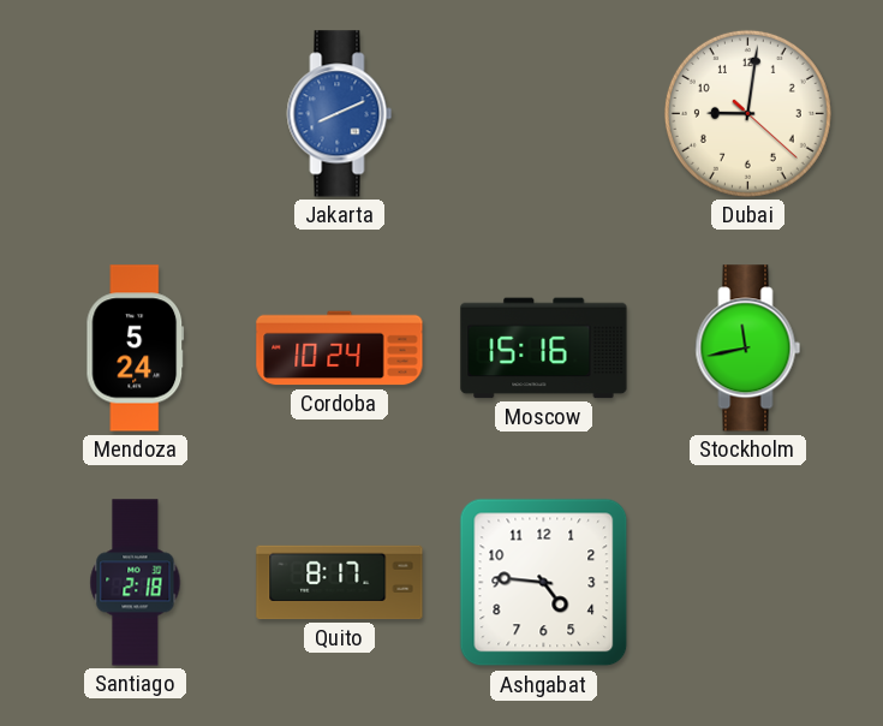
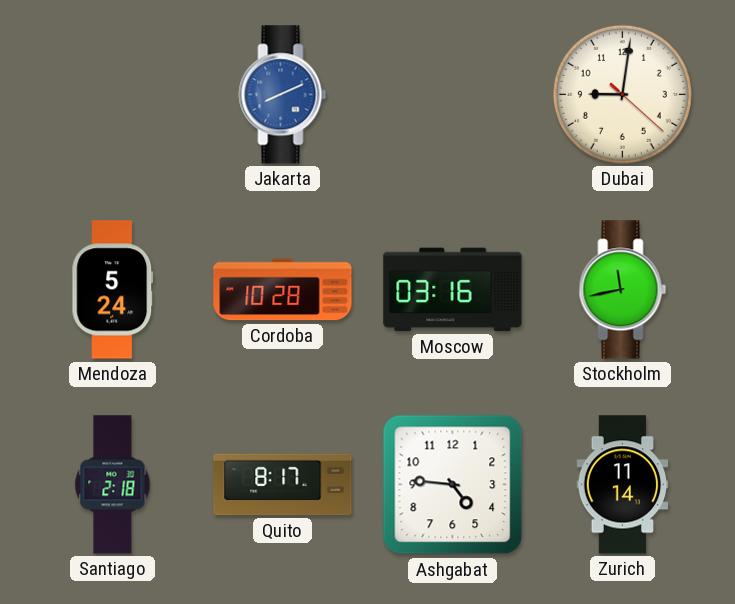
Cordoba: 10:24 -> 10:28 (283, 290)
Moscow: 15:16 -> 03:16 (453, 290)
Zurich: none -> 11:14 (623, 485)
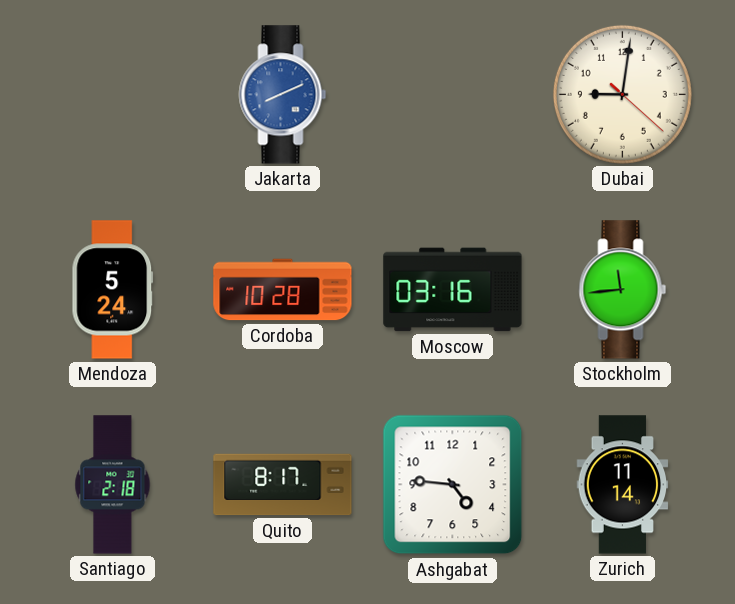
Stockholm: 11:43 -> 11:44 (623, 290)
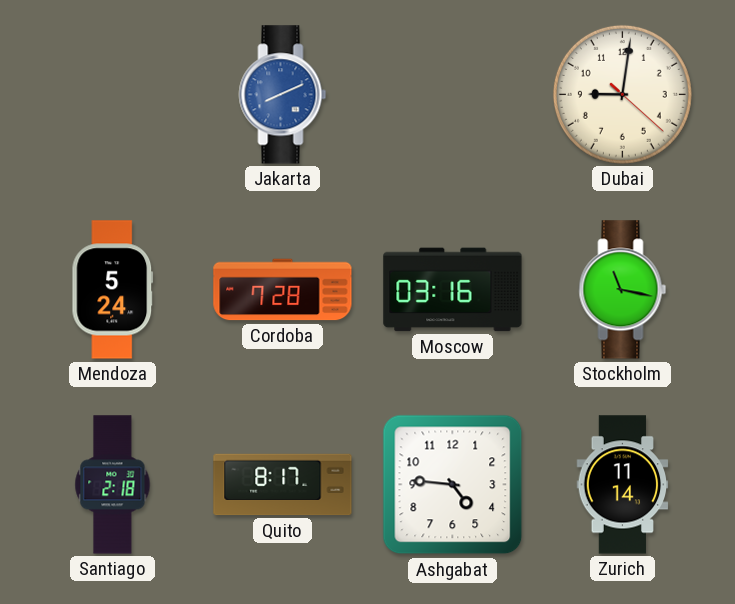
Cordoba: 10:28 -> 7:28 (283, 290)
Stockholm: 11:44 -> 11:17 (623, 290)
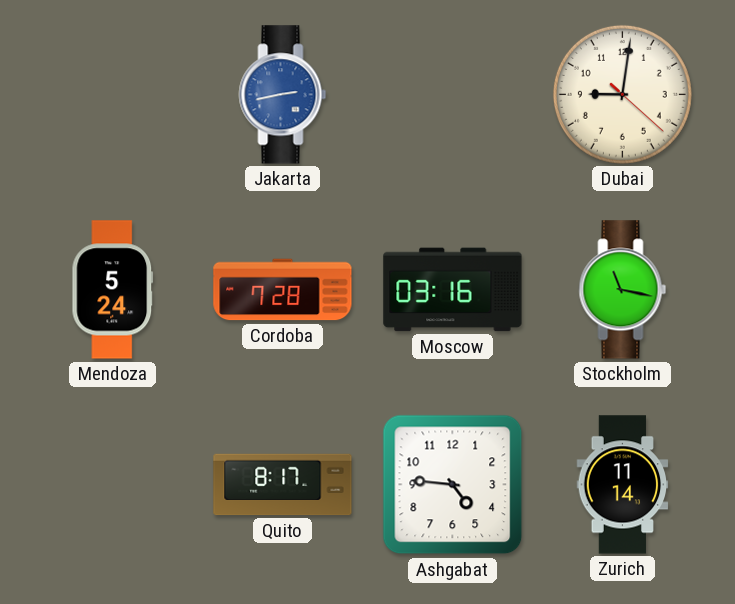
Jakarta: 8:11 -> 2:43 (283, 95)
Santiago: 2:18 -> none (113, 485)
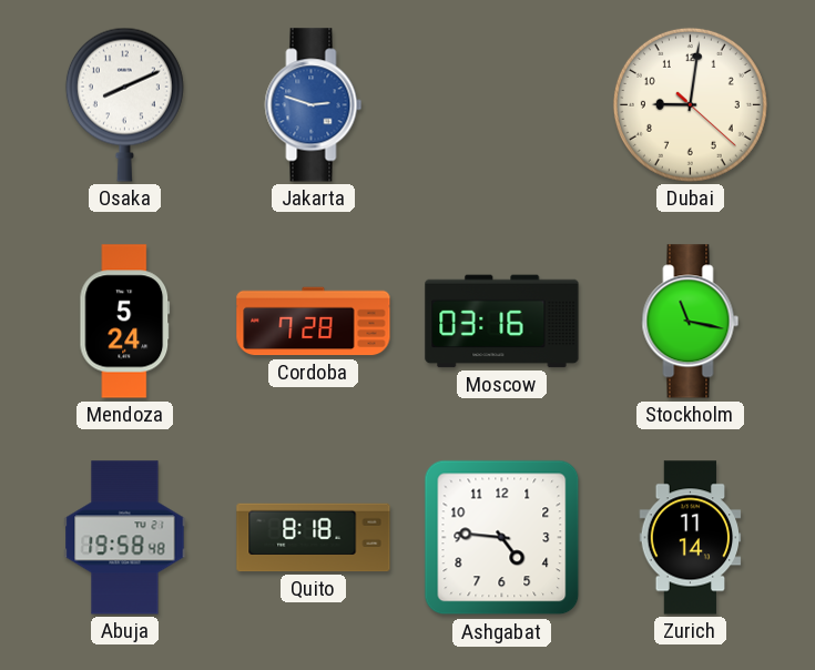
Osaka: none -> 8:11 (124, 104)
Jakarta: 2:43 -> 2:48 (314, 105)
Abuja: none -> 19:58 (125, 538)
Quito: 8:17 -> 8:18 (314, 538)
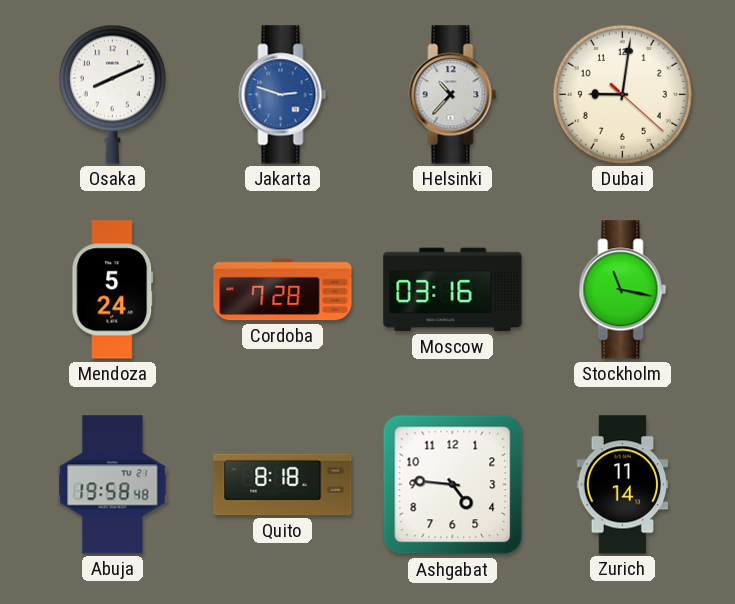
Helsinki: none -> 10:37 (453, 95)
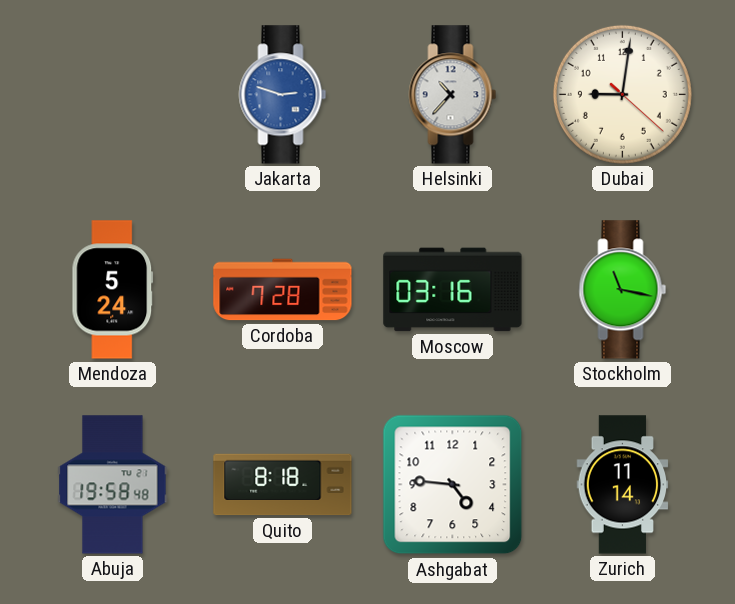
Osaka: 8:11 -> none (112, 94)
